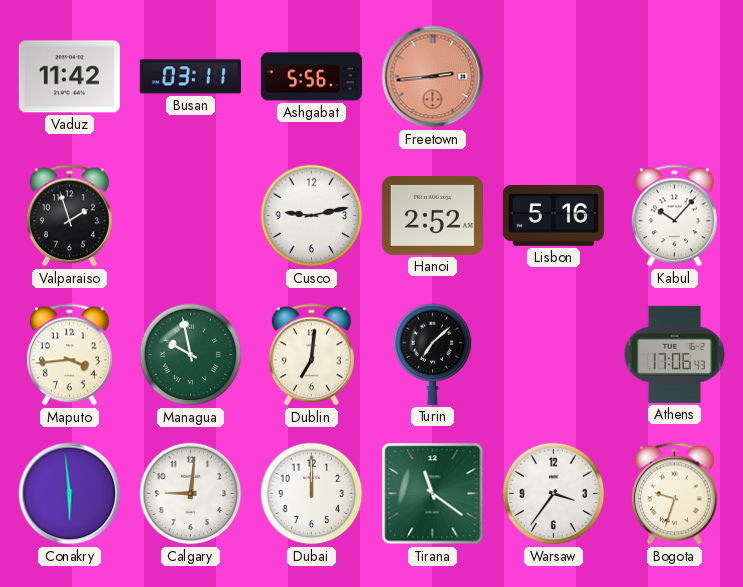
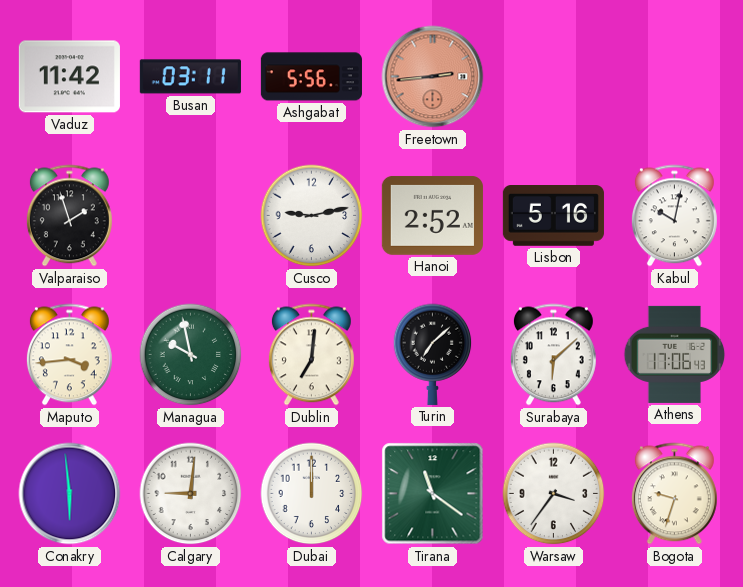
Kabul: 10:07 -> 10:02 (674, 216)
Surabaya: none -> 6:08 (553, 355)
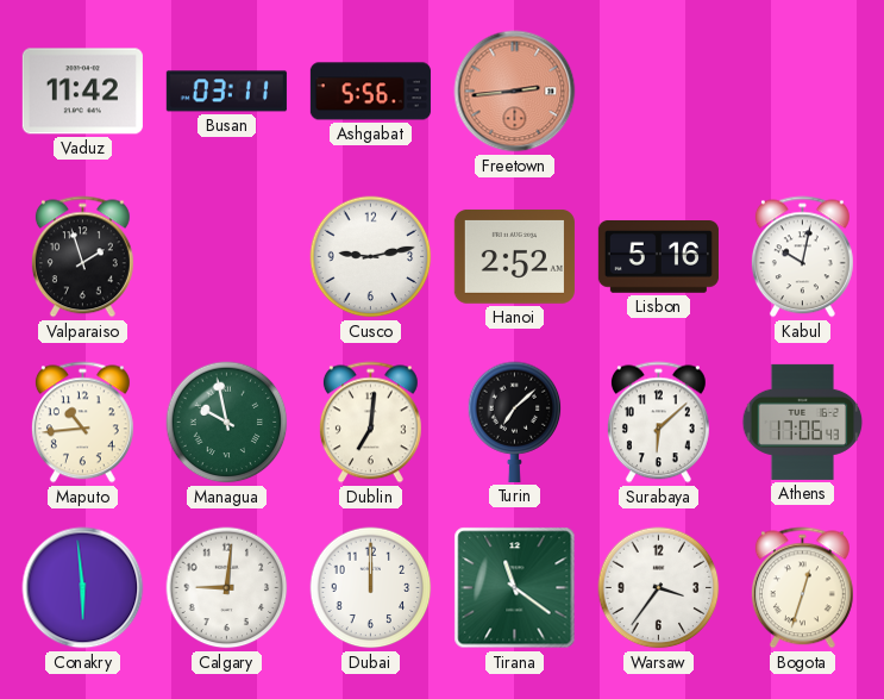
Maputo: 3:44 -> 10:44 (82, 423)
Bogota: 9:33 -> 12:33 (802, 588)
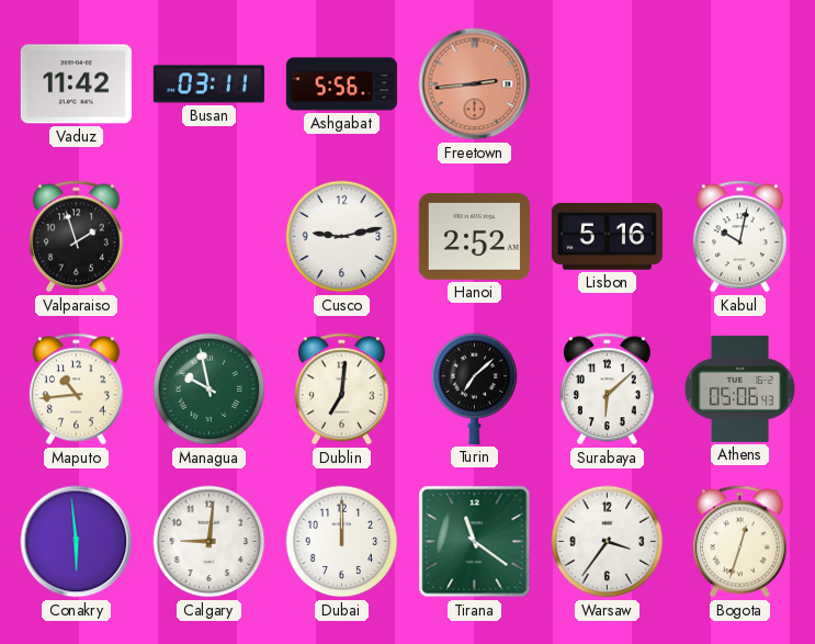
Athens: 17:06 -> 05:06 (740, 388)
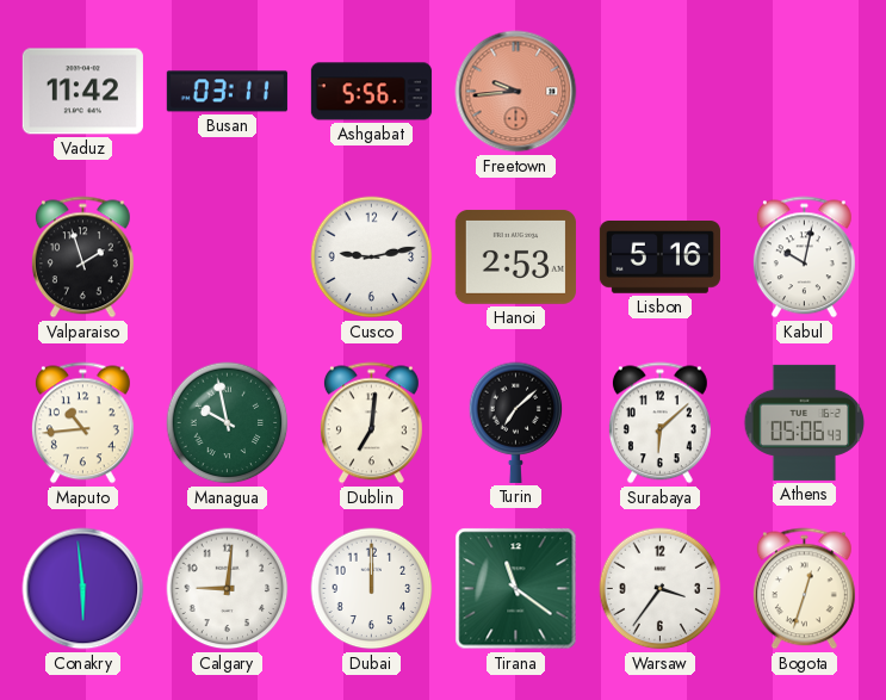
Freetown: 2:44 -> 9:44 (516, 92)
Hanoi: 2:52 -> 2:53 (515, 256)
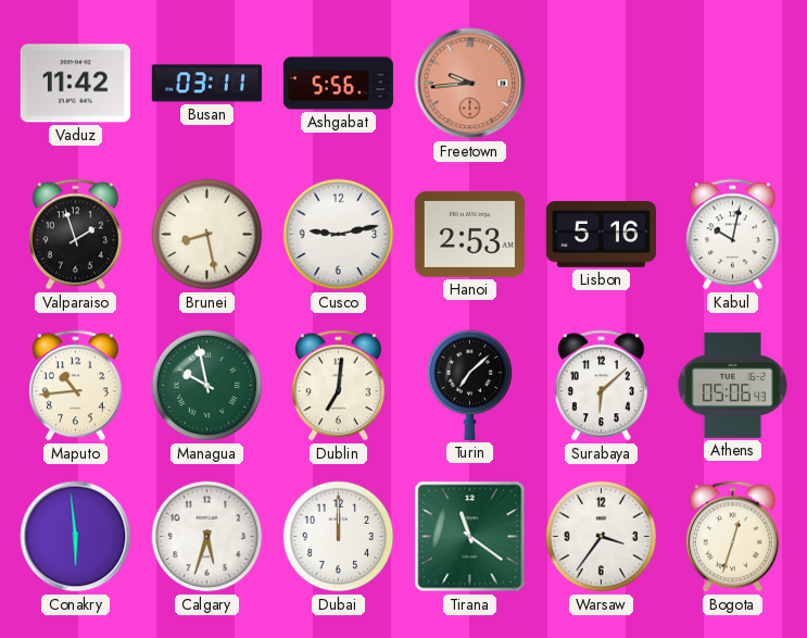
Brunei: none -> 8:28 (207, 235)
Calgary: 9:01 -> 5:33 (207, 537)
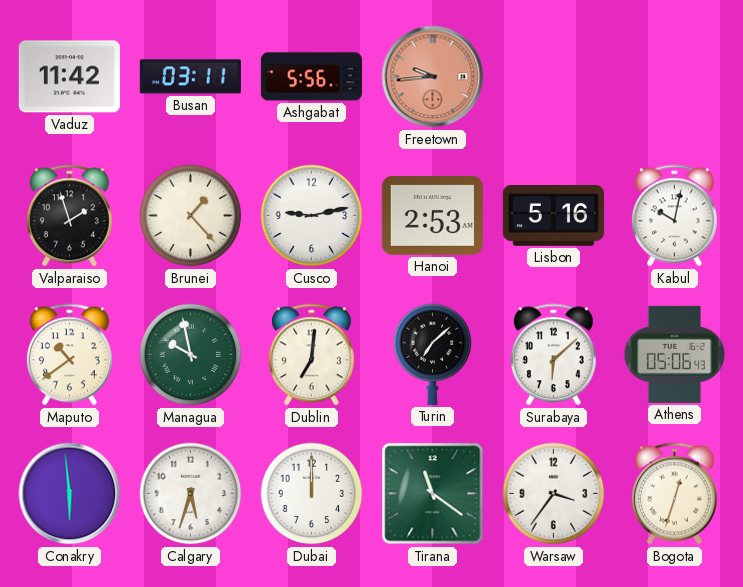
Brunei: 8:28 -> 1:23 (191, 216)
Maputo: 10:44 -> 10:39 (69, 355)
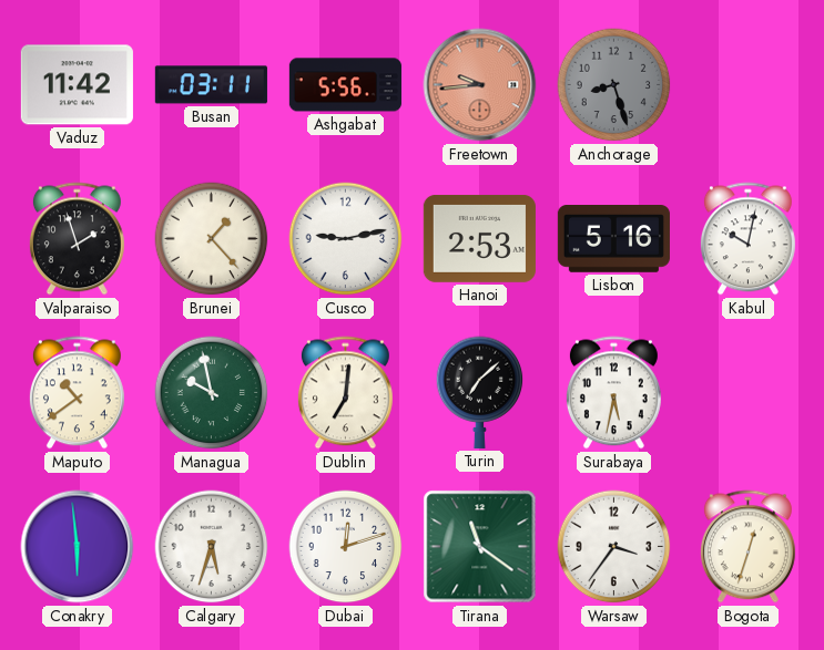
Anchorage: none -> 8:27 (614, 85)
Surabaya: 6:08 -> 5:32 (613, 393)
Athens: 05:06 -> none (675, 354)
Dubai: 12:00 -> 12:12 (346, 547)
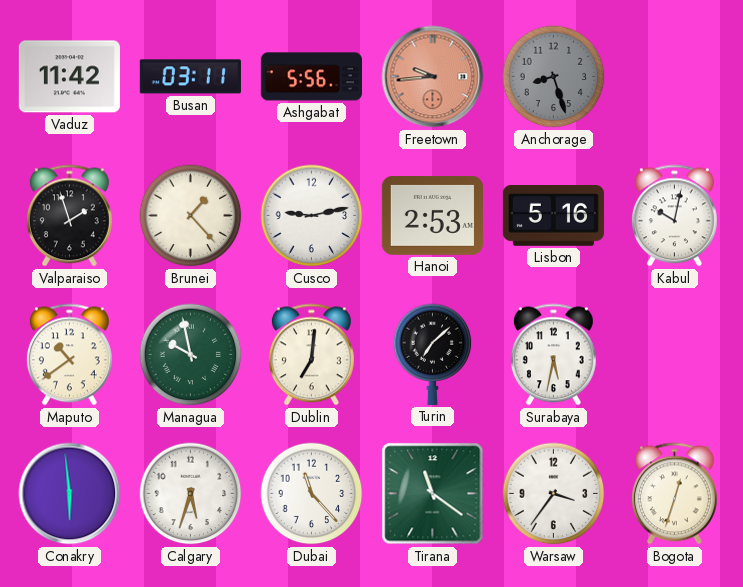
Dubai: 12:12 -> 11:23 (312, 494)
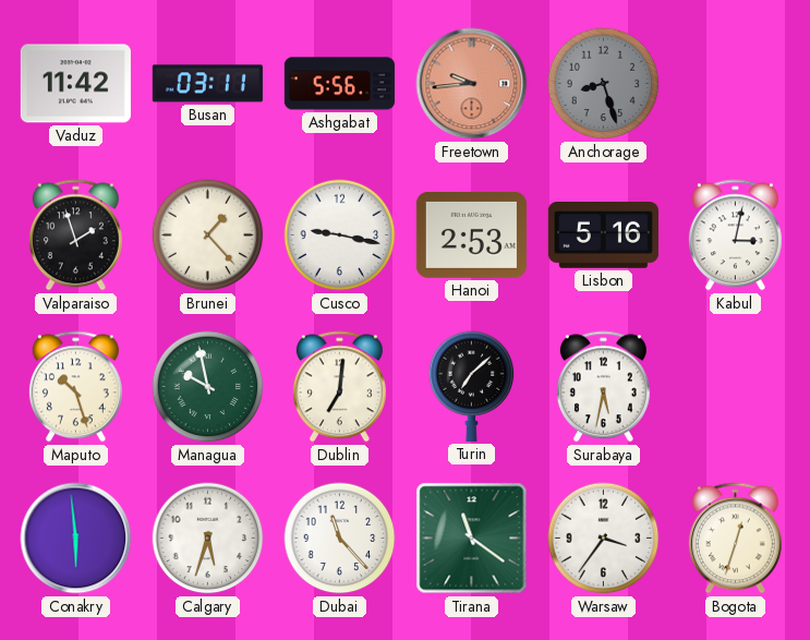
Cusco: 9:13 -> 9:17 (340, 236)
Kabul: 10:02 -> 3:02 (735, 236)
Maputo: 10:39 -> 10:27 (75, 387)
